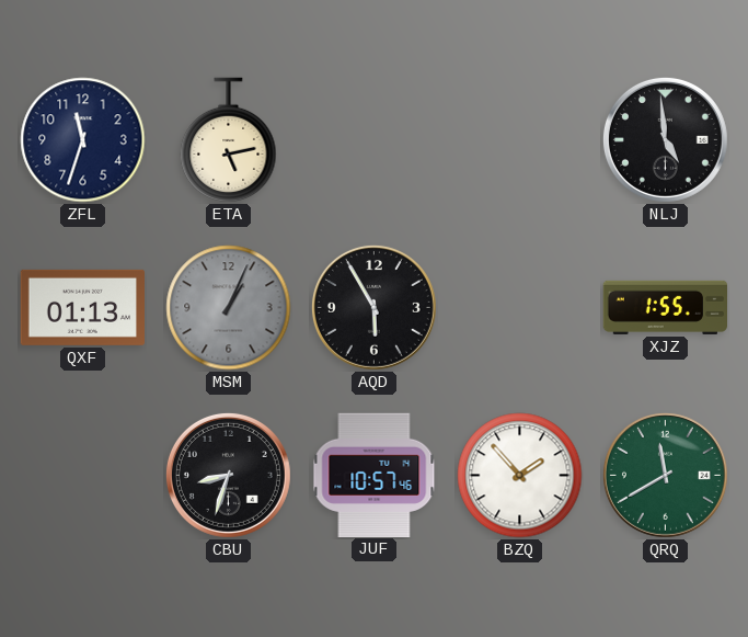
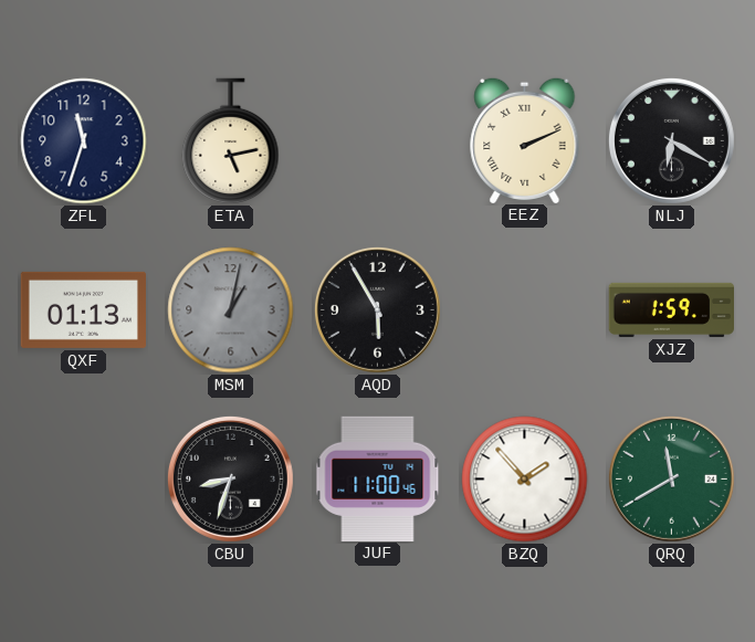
EEZ: none -> 2:11 (525, 139)
NLJ: 4:59 -> 6:20 (671, 140)
MSM: 1:04 -> 1:02 (231, 311)
XJZ: 1:55 -> 1:59 (671, 309)
JUF: 10:57 -> 11:00 (378, 478)
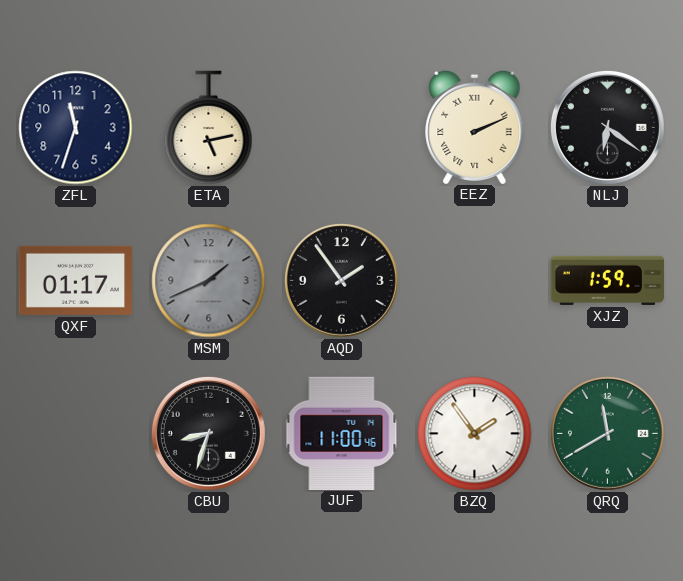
NLJ: 6:20 -> 6:21 (607, 127)
QXF: 01:13 -> 01:17 (75, 280)
MSM: 1:02 -> 1:41 (209, 281)
AQD: 5:55 -> 1:54 (341, 280)
BZQ: 1:53 -> 1:54 (475, 434)
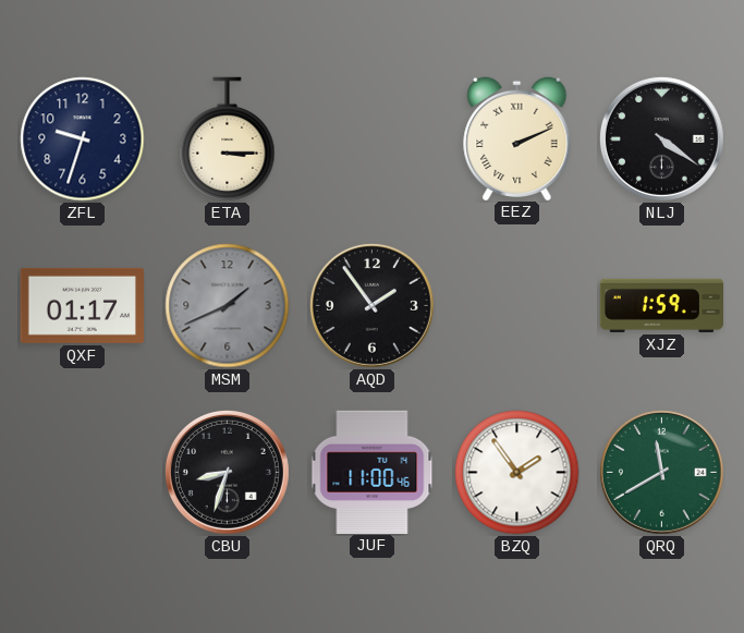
ZFL: 11:33 -> 9:33 (83, 139)
ETA: 5:13 -> 3:15 (228, 139)
NLJ: 6:21 -> 4:21 (661, 138)
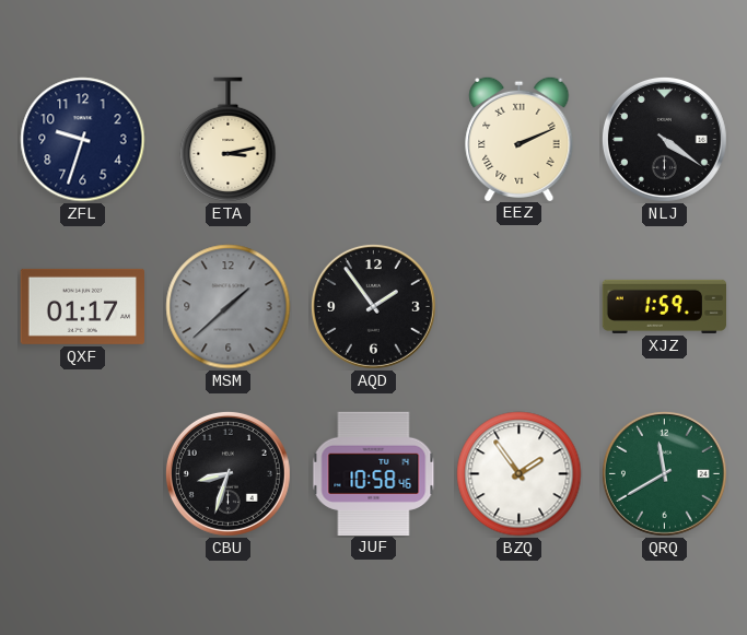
ETA: 3:15 -> 3:13 (229, 140)
MSM: 1:41 -> 1:38 (229, 307)
JUF: 11:00 -> 10:58 (374, 473)
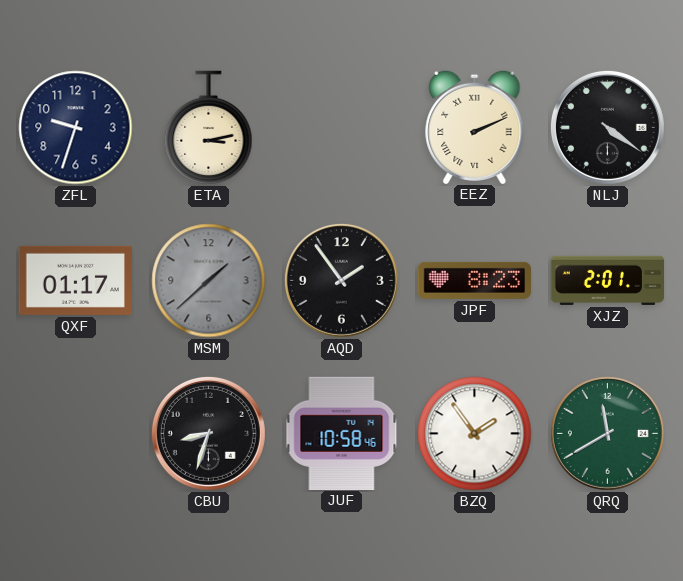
JPF: none -> 8:23 (475, 280)
XJZ: 1:59 -> 2:01 (607, 280)
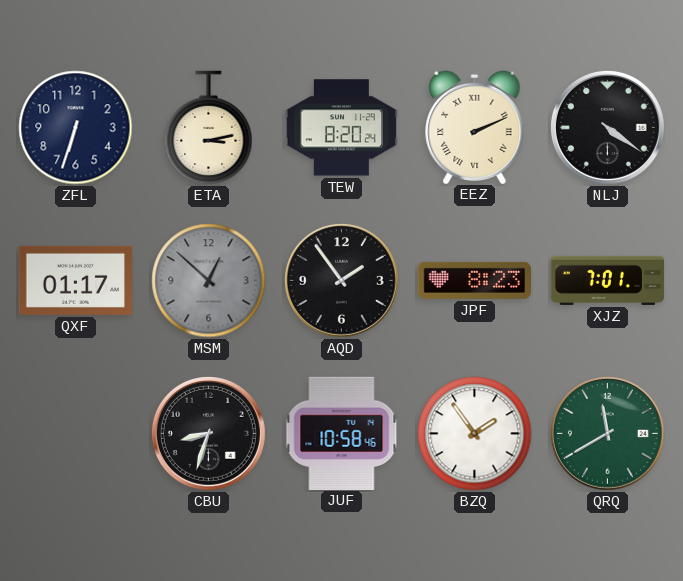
ZFL: 9:33 -> 6:33 (76, 128)
TEW: none -> 8:20 (341, 128)
MSM: 1:38 -> 12:52 (209, 281)
XJZ: 2:01 -> 7:01 (607, 280)
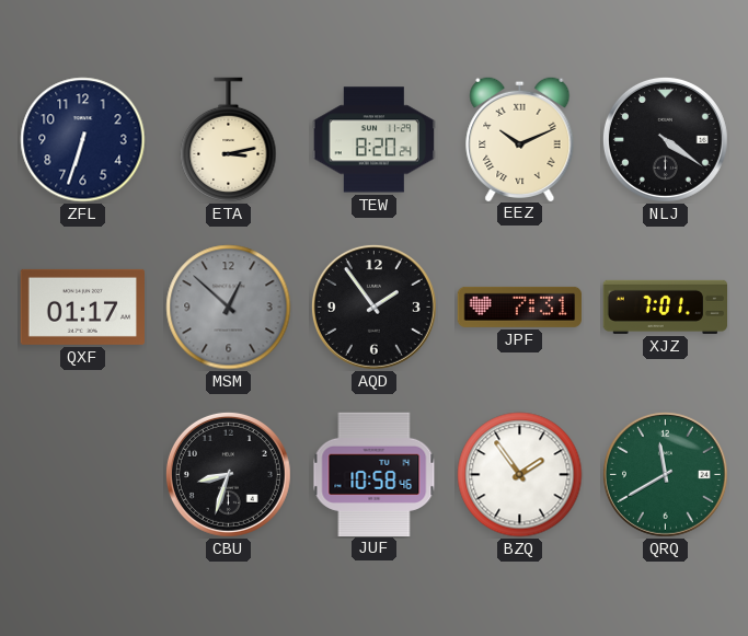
EEZ: 2:11 -> 10:11 (520, 138)
JPF: 8:23 -> 7:31 (520, 307)
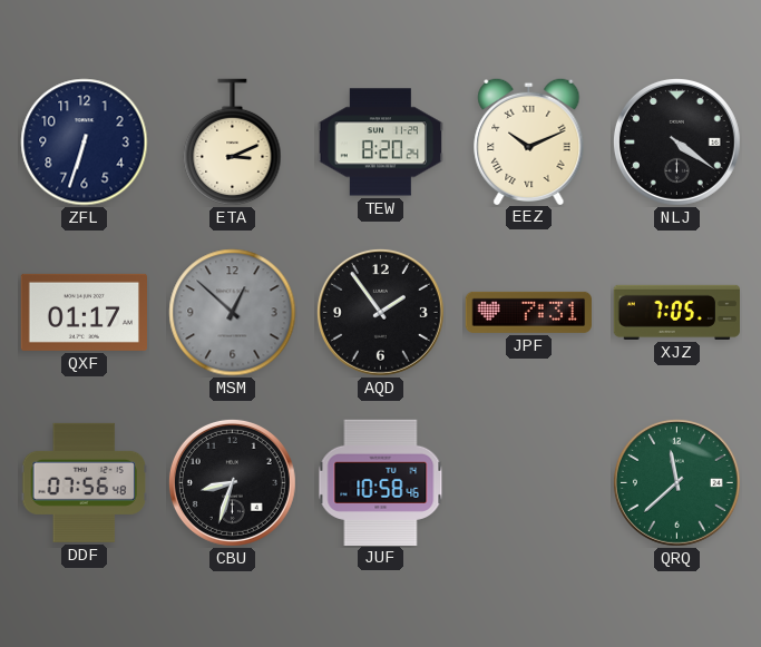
ETA: 3:13 -> 3:11 (233, 143)
XJZ: 7:01 -> 7:05 (676, 312)
DDF: none -> 07:56 (85, 482)
BZQ: 1:54 -> none (520, 475)
QRQ: 11:40 -> 11:38 (676, 482)
